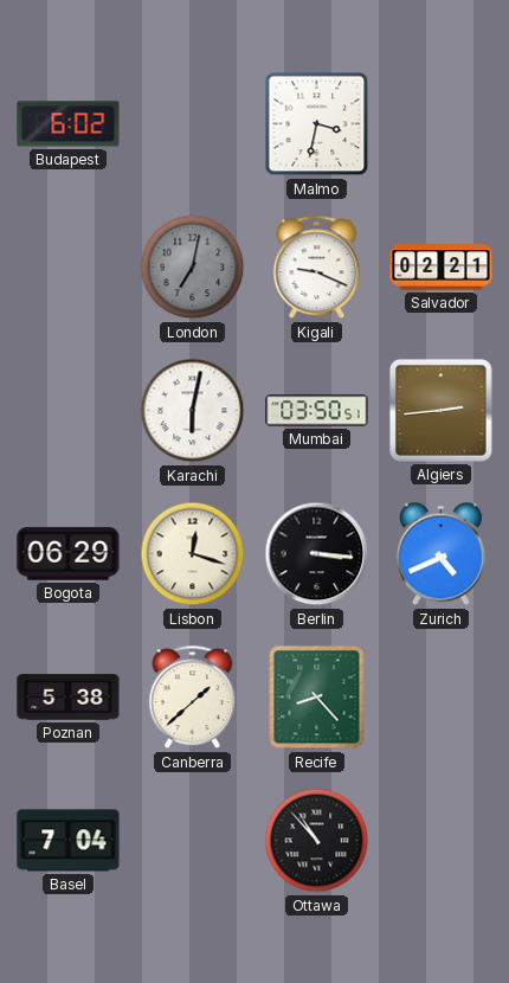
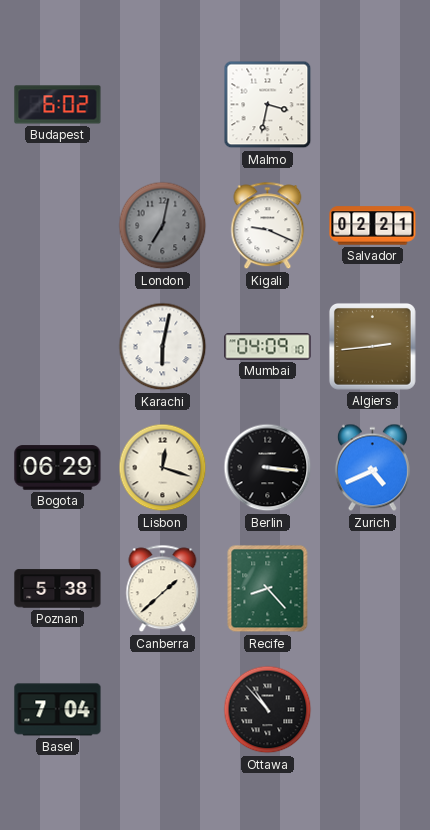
Mumbai: 03:50 -> 04:09 (268, 347)
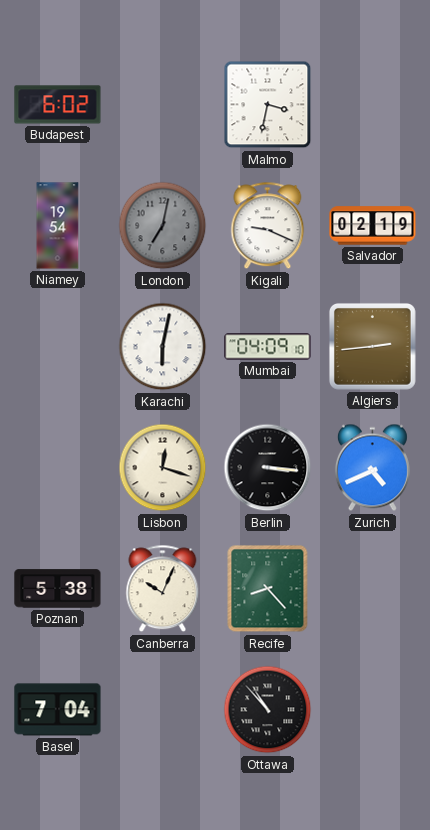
Niamey: none -> 19:54 (58, 226)
Salvador: 02:21 -> 02:19 (373, 226)
Bogota: 06:29 -> none (58, 468)
Canberra: 1:38 -> 10:04 (163, 589)
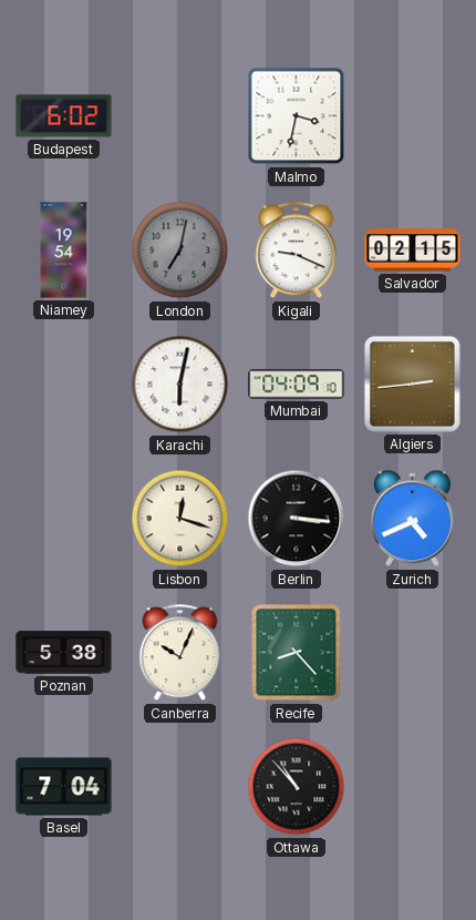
Salvador: 02:19 -> 02:15 (413, 251)
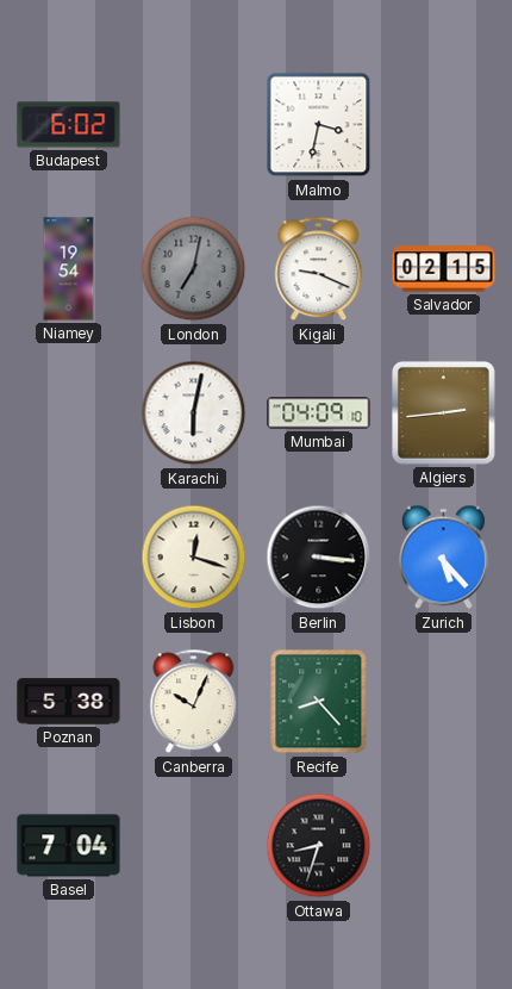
Zurich: 4:41 -> 5:23 (443, 558)
Ottawa: 10:53 -> 8:33 (319, 846)
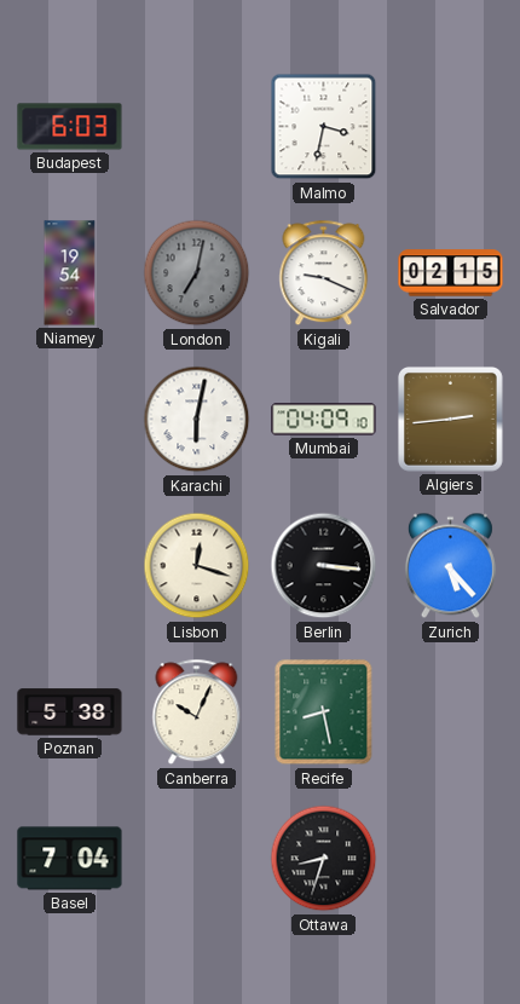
Budapest: 6:02 -> 6:03 (70, 127)
Recife: 8:23 -> 8:28 (324, 712)
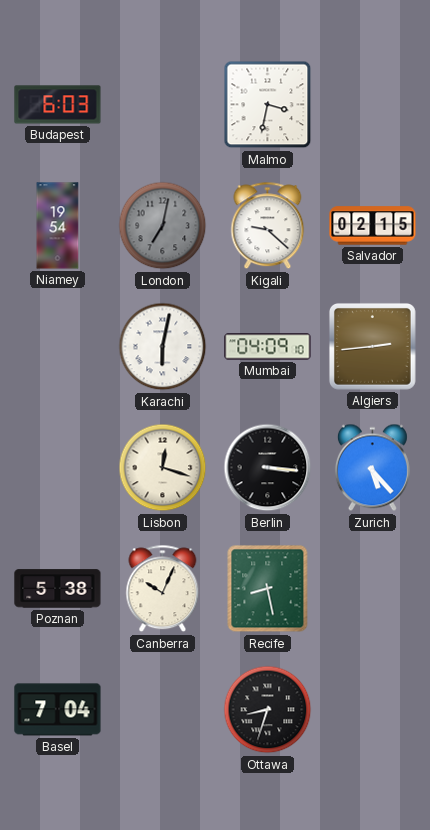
Kigali: 9:19 -> 9:22 (268, 226)
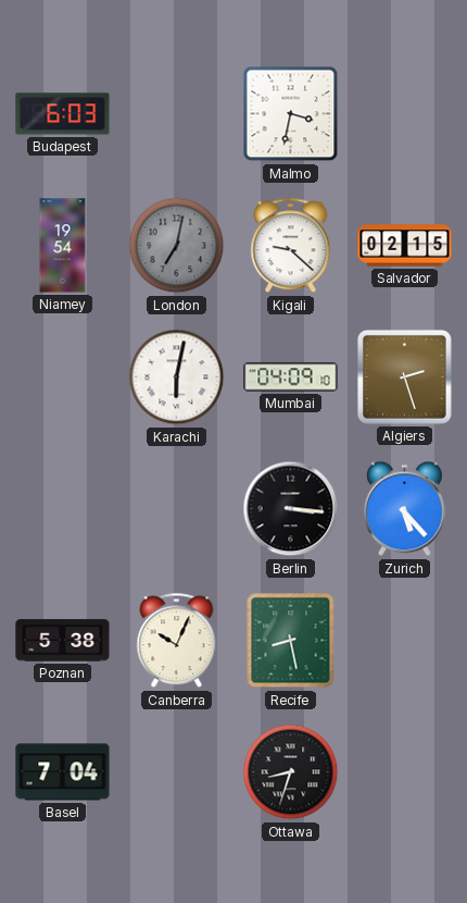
Algiers: 2:44 -> 2:27 (404, 376)
Lisbon: 12:18 -> none (163, 468)
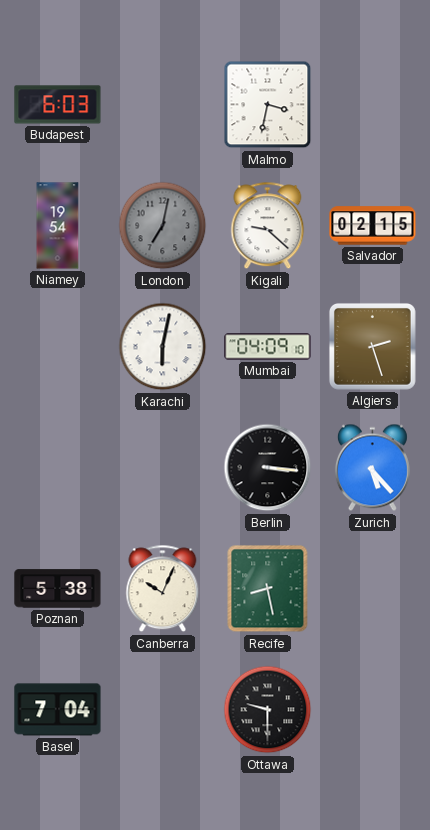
Ottawa: 8:33 -> 9:30 (268, 710)
